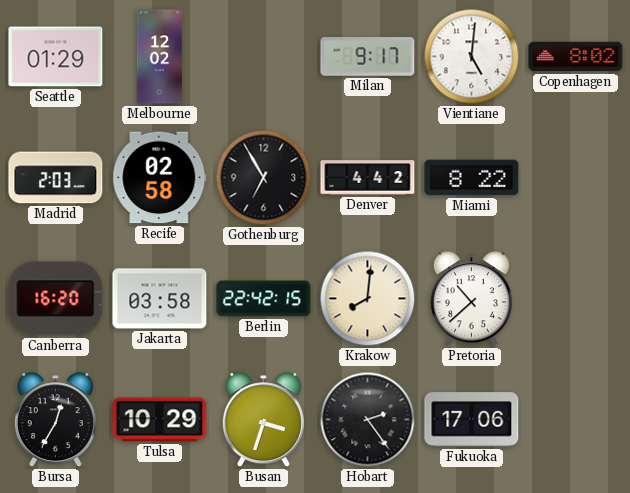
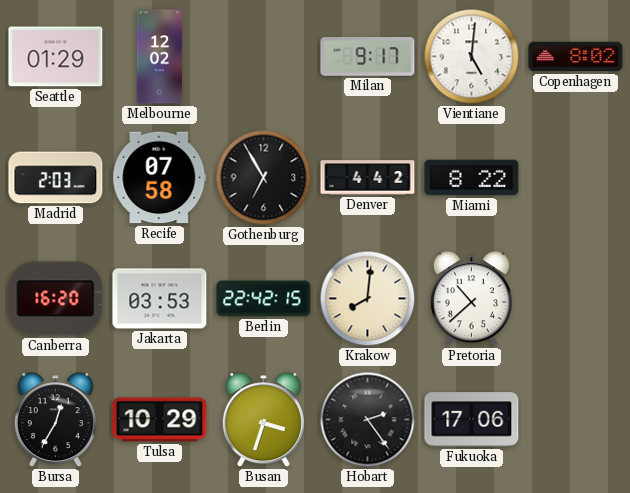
Recife: 02:58 -> 07:58 (160, 178)
Jakarta: 03:58 -> 03:53 (160, 299)
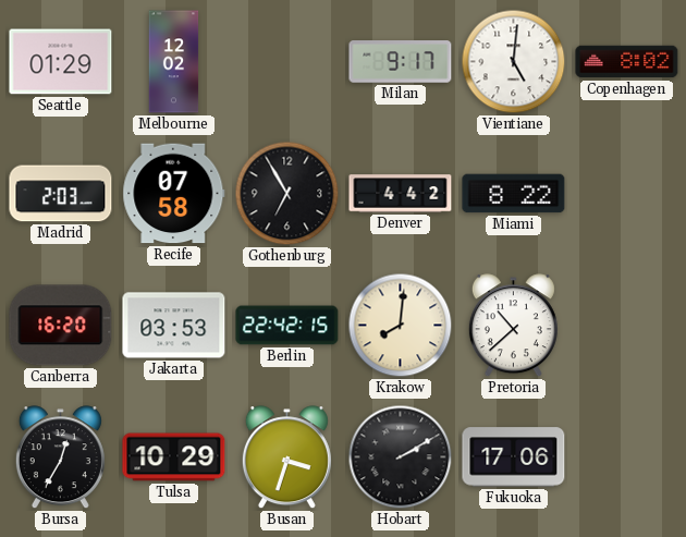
Hobart: 2:24 -> 2:10 (401, 457)
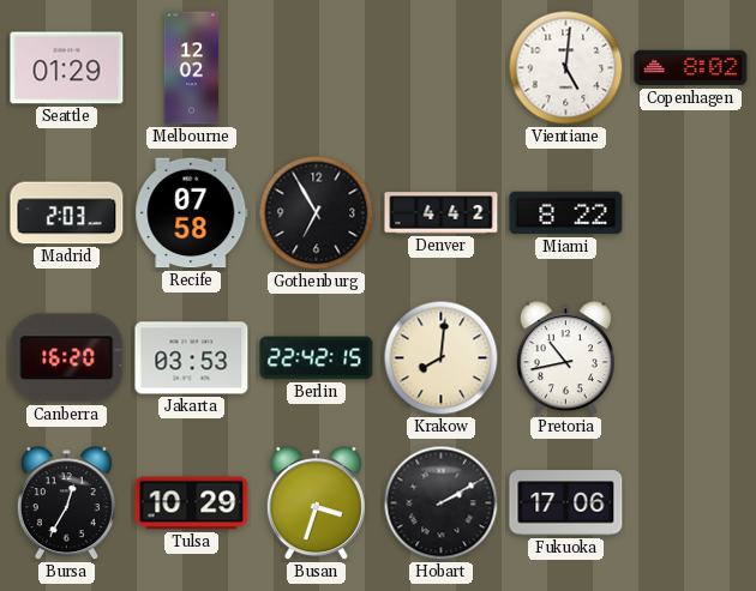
Milan: 9:17 -> none (401, 62)
Pretoria: 10:38 -> 10:43 (565, 358)
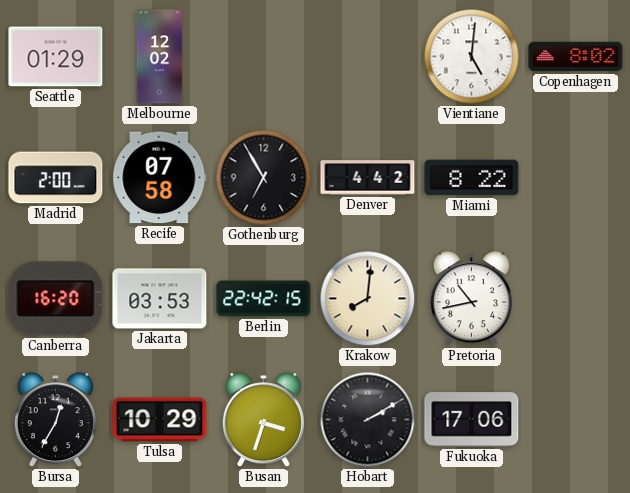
Madrid: 2:03 -> 2:00 (56, 178)
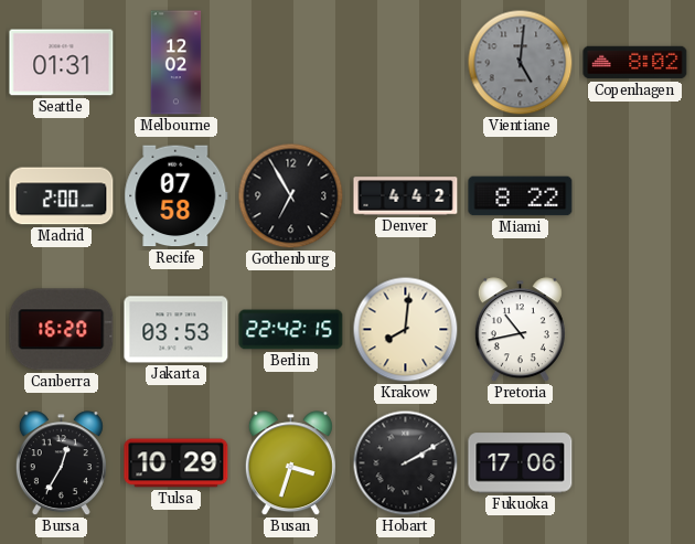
Seattle: 01:29 -> 01:31 (62, 63)
Vientiane dial: white -> grey (521, 63)
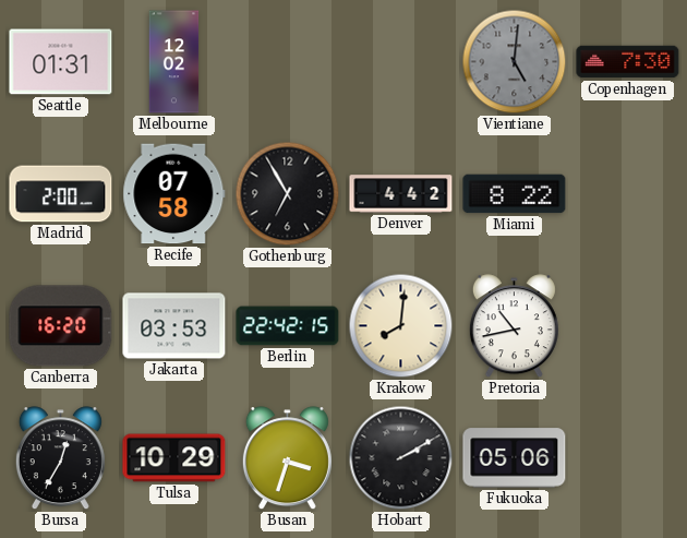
Copenhagen: 8:02 -> 7:30 (628, 62)
Fukuoka: 17:06 -> 05:06 (515, 458)
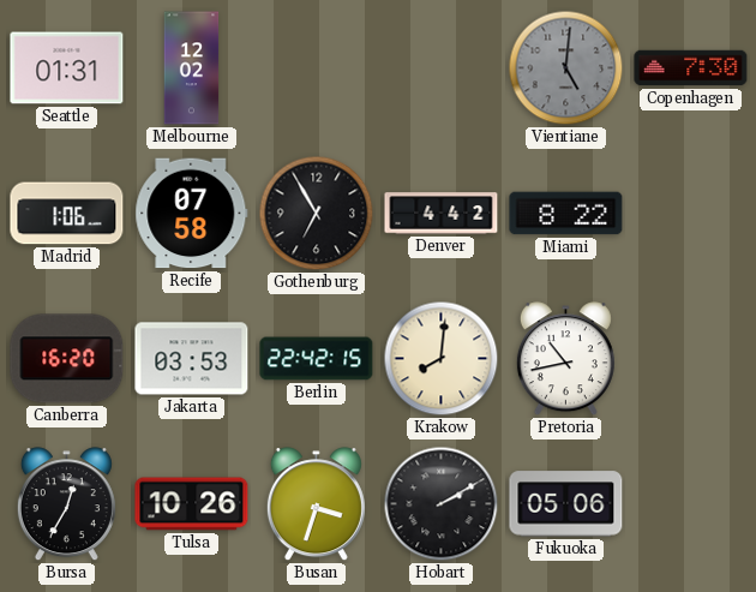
Madrid: 2:00 -> 1:06 (67, 214)
Tulsa: 10:29 -> 10:26 (192, 504)
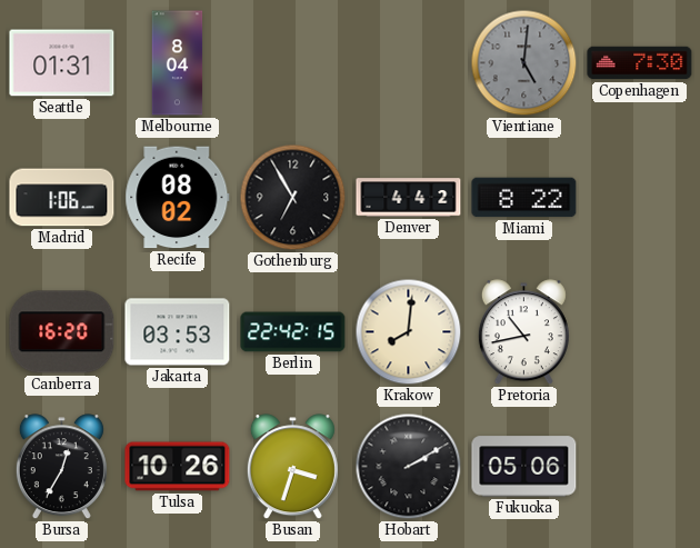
Melbourne: 12:02 -> 8:04 (178, 63)
Recife: 07:58 -> 08:02 (178, 198)
